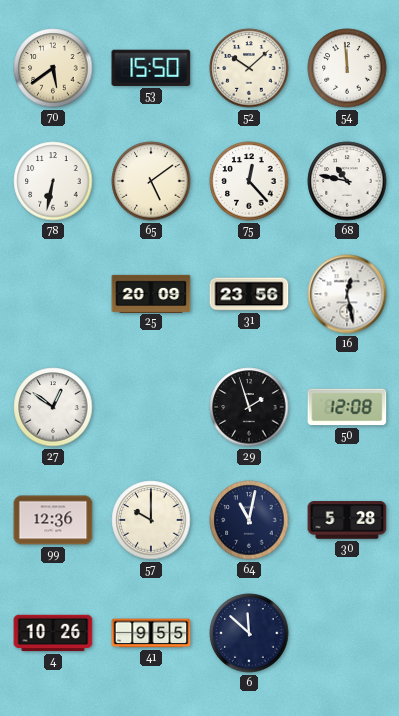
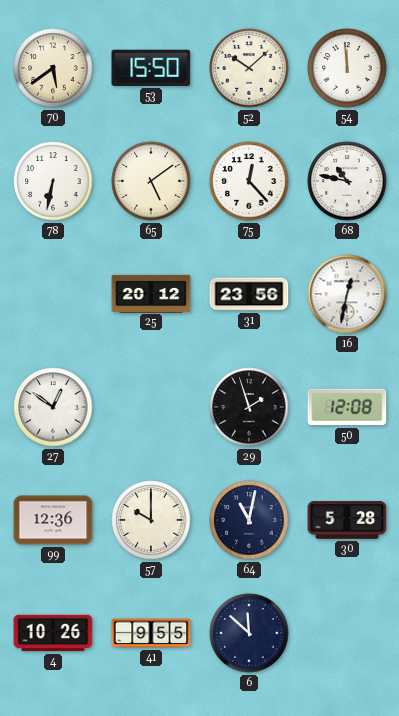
25: 20:09 -> 20:12 (151, 293)
16: 12:28 -> 12:32 (347, 294)
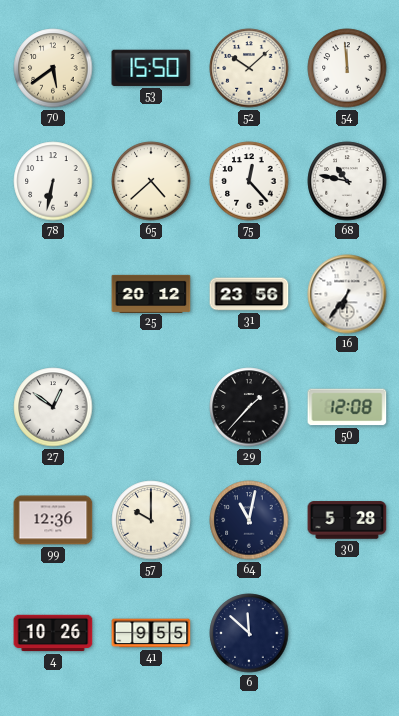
65: 5:09 -> 4:38 (151, 181)
16: 12:32 -> 6:36 (347, 294)
29: 1:57 -> 1:37 (249, 407)
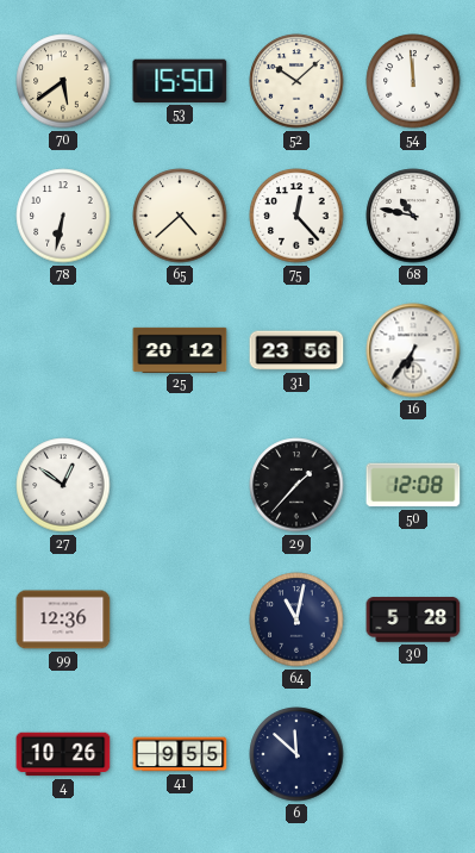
57: 10:00 -> none (151, 520)
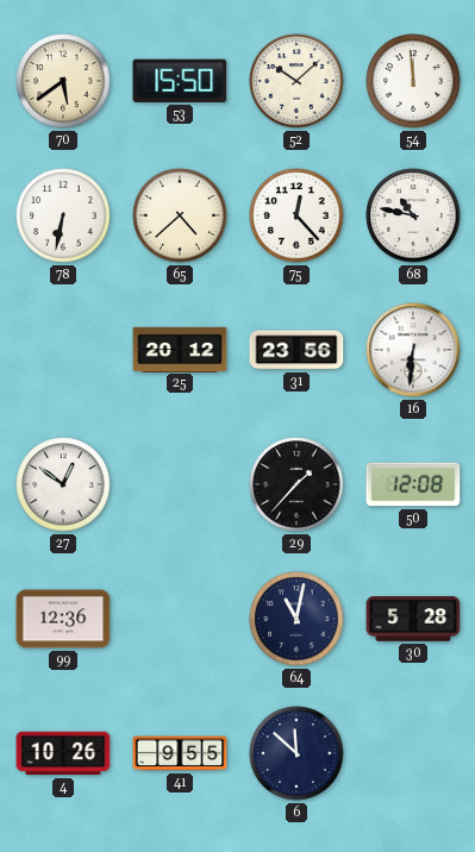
16: 6:36 -> 6:31 (413, 350)
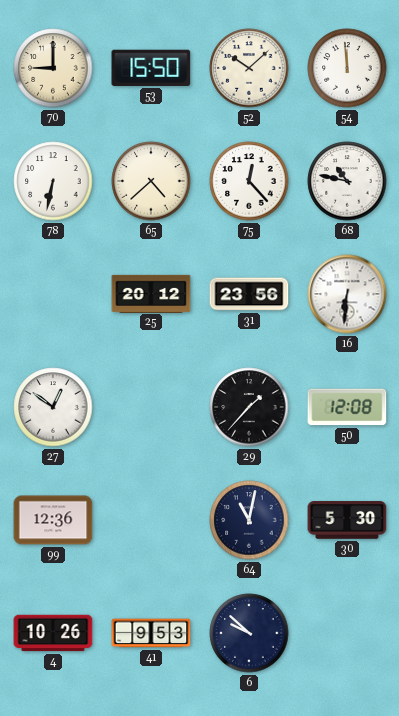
70: 5:39 -> 9:00 (53, 68)
30: 5:28 -> 5:30 (347, 520)
41: 9:55 -> 9:53 (151, 633)
6: 11:52 -> 9:52 (249, 633)
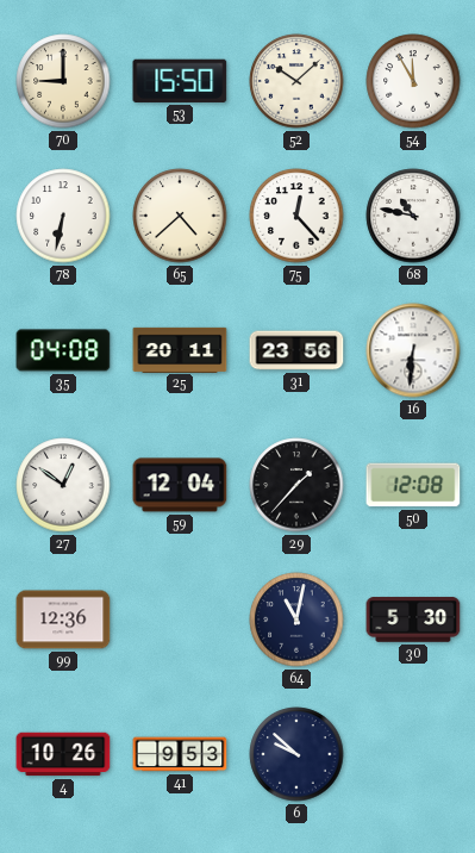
54: 11:59 -> 11:55 (413, 81)
35: none -> 04:08 (63, 350)
25: 20:12 -> 20:11 (180, 349)
59: none -> 12:04 (180, 485)
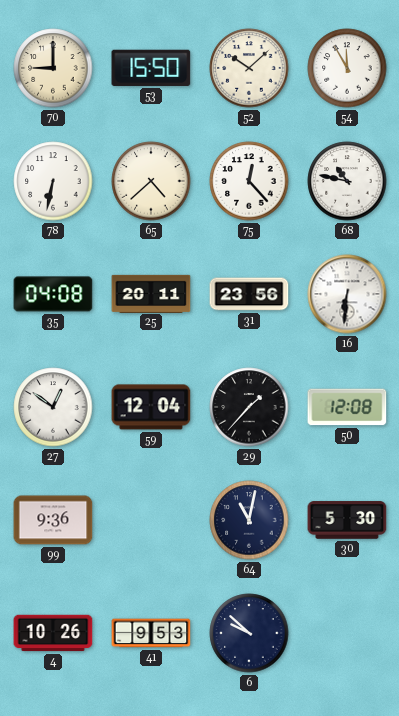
99: 12:36 -> 9:36 (53, 520)
